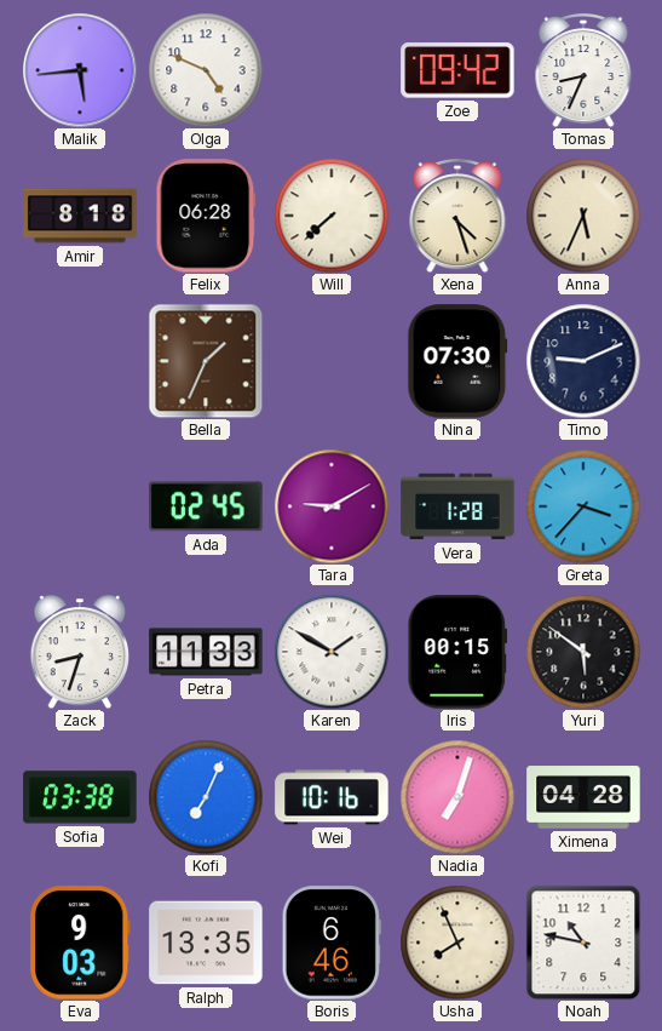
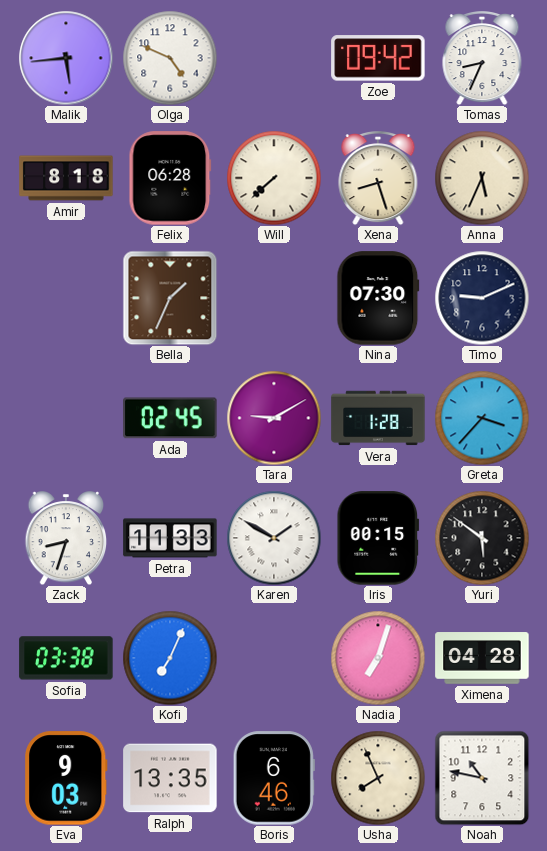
Xena: 4:27 -> 8:27 (378, 179)
Wei: 10:16 -> none (332, 797)
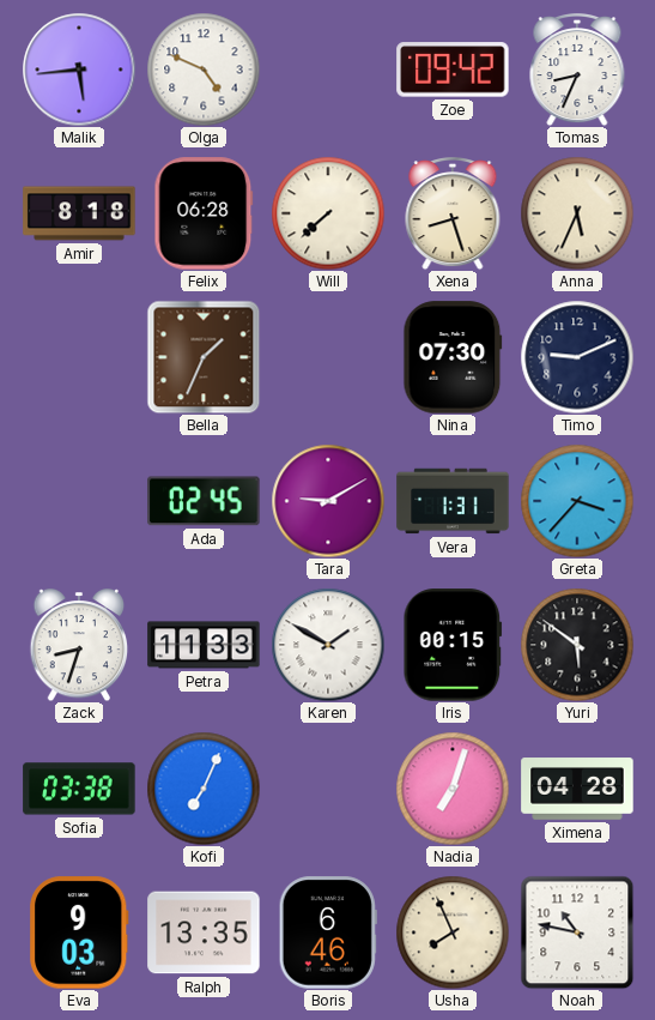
Vera: 1:28 -> 1:31 (453, 501)
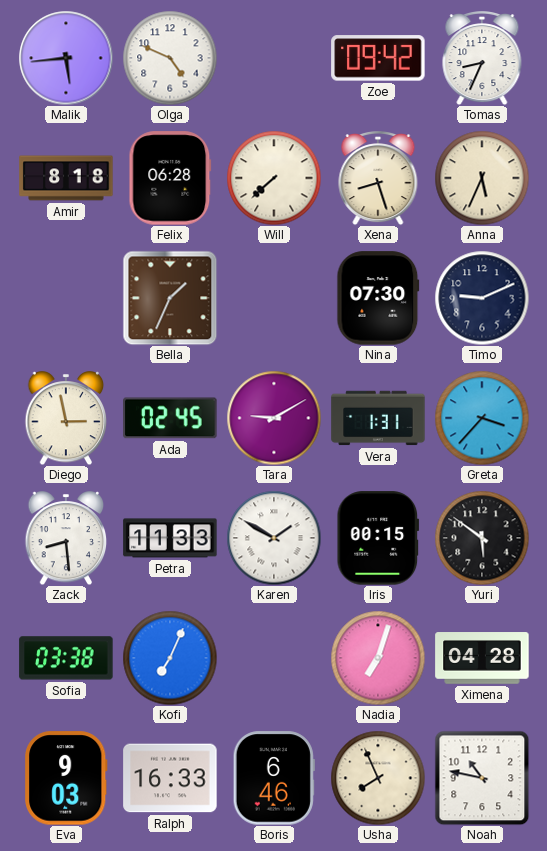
Diego: none -> 2:58 (66, 419)
Zack: 8:33 -> 8:29 (66, 539)
Ralph: 13:35 -> 16:33 (170, 778)
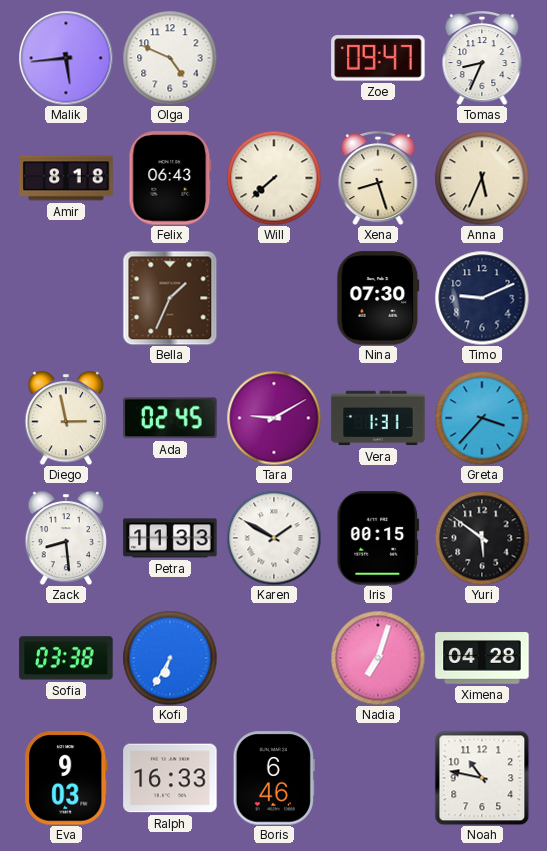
Zoe: 09:42 -> 09:47 (378, 58)
Felix: 06:28 -> 06:43 (170, 178)
Kofi: 7:04 -> 6:35 (170, 658)
Usha: 7:56 -> none (378, 778)
